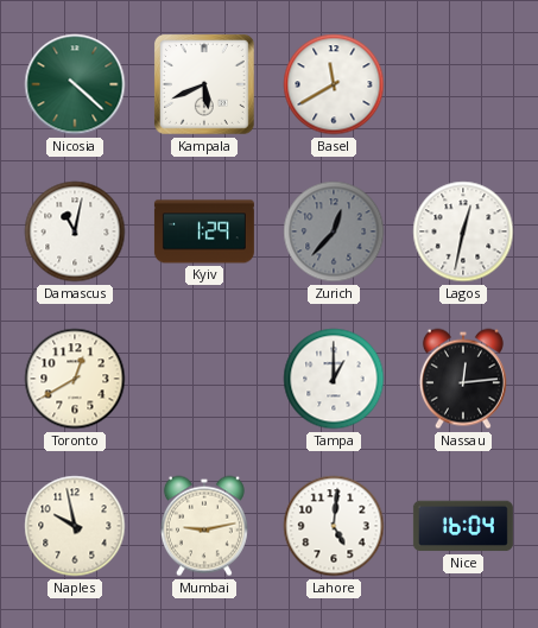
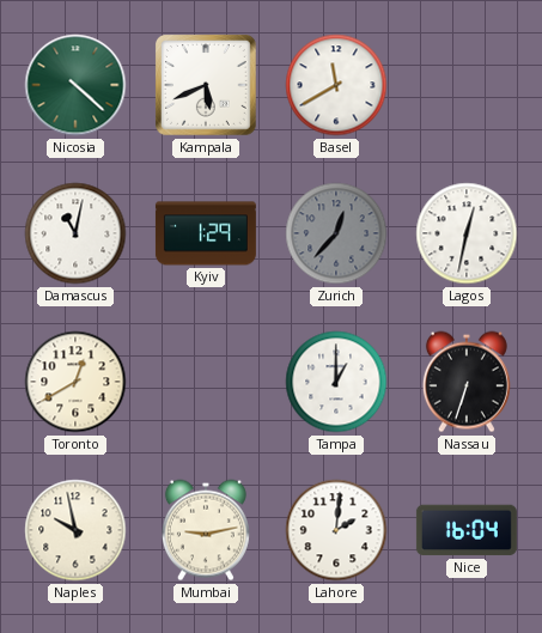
Nassau: 12:14 -> 6:33 (467, 382)
Lahore: 5:01 -> 2:01 (336, 530)
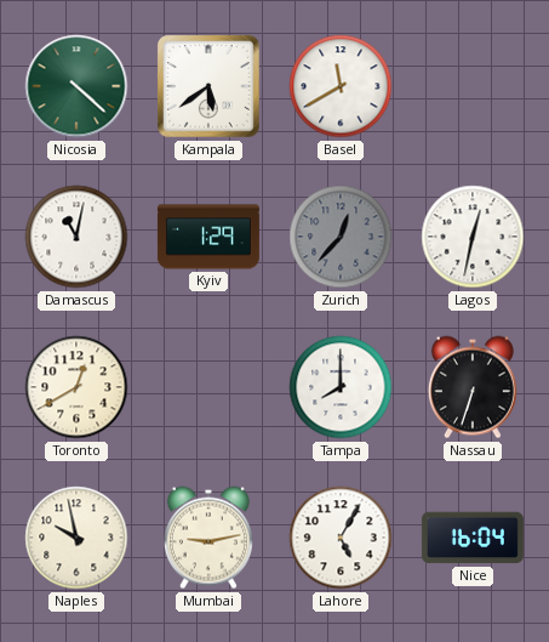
Kampala: 5:41 -> 5:39 (210, 87)
Tampa: 1:00 -> 8:00 (341, 387)
Lahore: 2:01 -> 5:05 (341, 538)
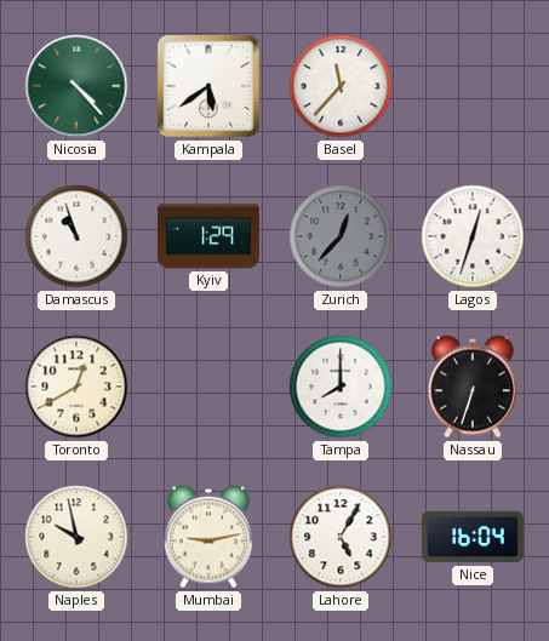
Nicosia: 4:22 -> 4:23 (76, 86)
Basel: 11:40 -> 11:37 (341, 86)
Damascus: 11:02 -> 10:57 (76, 236)
Lagos: 12:32 -> 12:33 (473, 236)
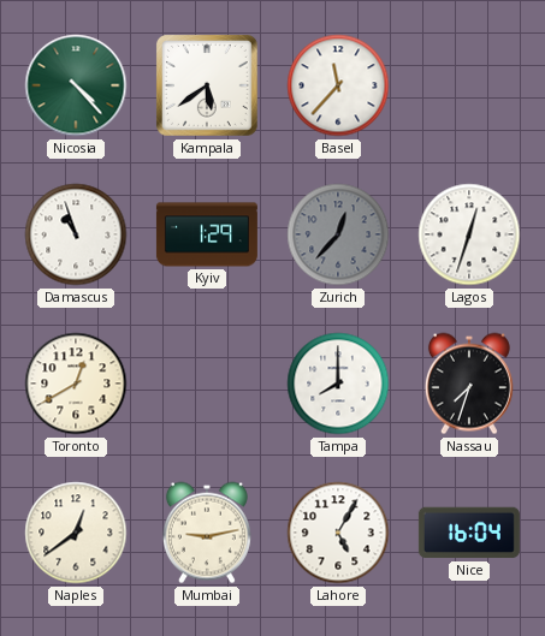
Nassau: 6:33 -> 7:33 (469, 384)
Naples: 9:58 -> 12:39 (76, 533)
